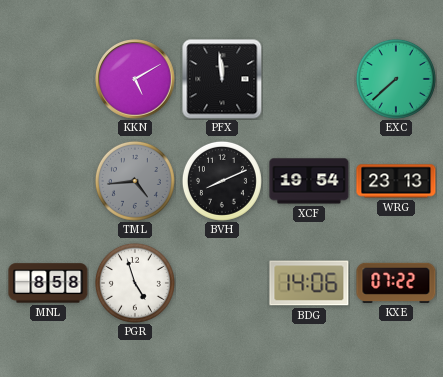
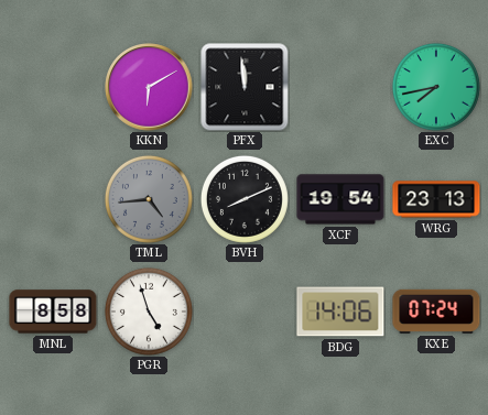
KKN: 5:10 -> 6:10 (149, 87)
EXC: 7:38 -> 7:43 (436, 87)
KXE: 07:22 -> 07:24 (436, 312)
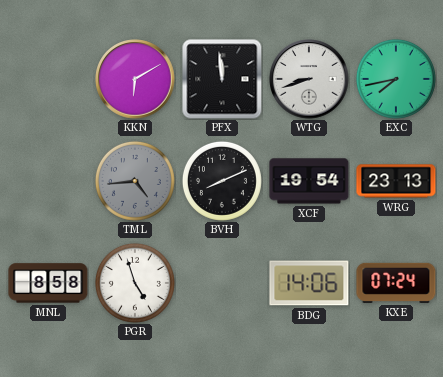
WTG: none -> 8:42 (309, 79)
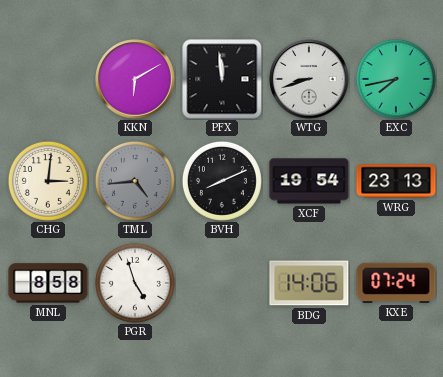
CHG: none -> 3:01 (48, 181)
